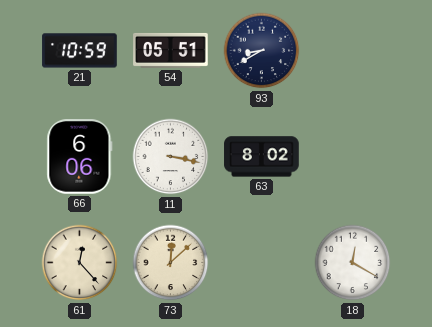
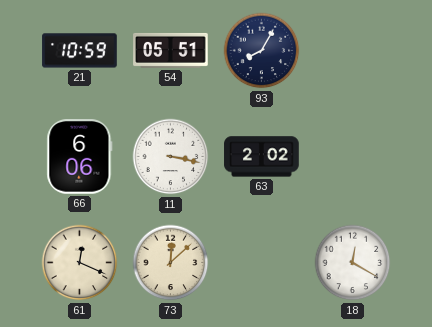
93: 8:40 -> 8:05 (262, 51)
63: 8:02 -> 2:02 (262, 157)
61: 12:23 -> 12:19 (80, 263)
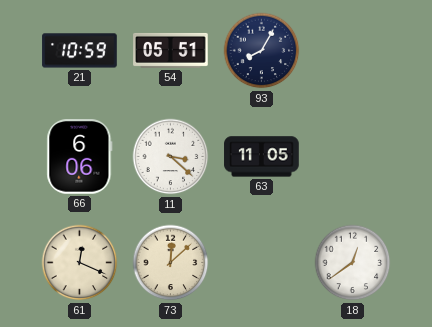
11: 3:17 -> 3:22 (171, 157)
63: 2:02 -> 11:05 (262, 157)
18: 12:20 -> 12:39 (353, 263)
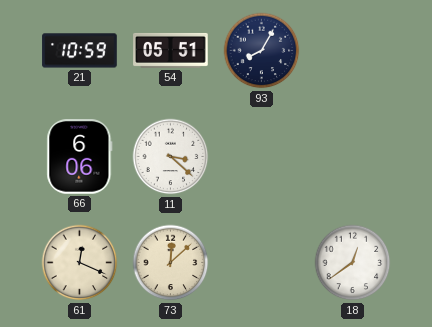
63: 11:05 -> none (262, 157)
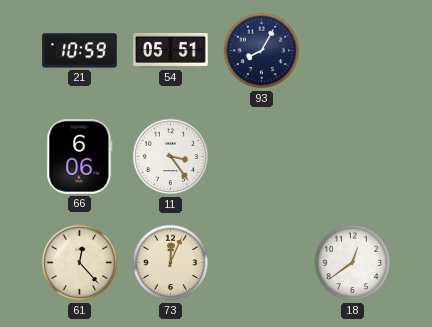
11: 3:22 -> 3:24 (171, 157)
61: 12:19 -> 12:23 (80, 263)
73: 12:08 -> 12:04 (171, 263)
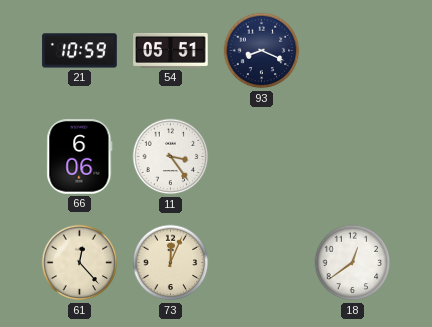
93: 8:05 -> 8:19 (262, 51)
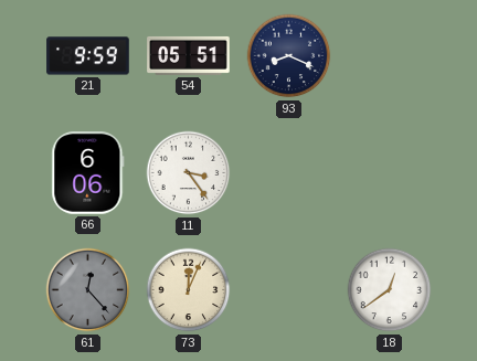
21: 10:59 -> 9:59 (88, 56)
61 dial: cream -> grey (88, 290)
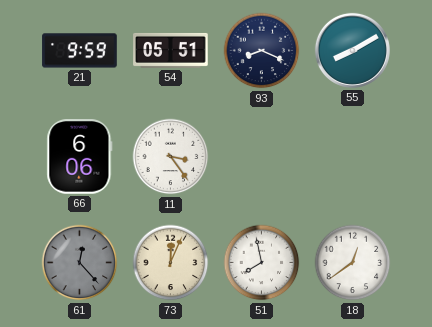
55: none -> 8:10 (352, 50)
51: none -> 7:58 (262, 263)
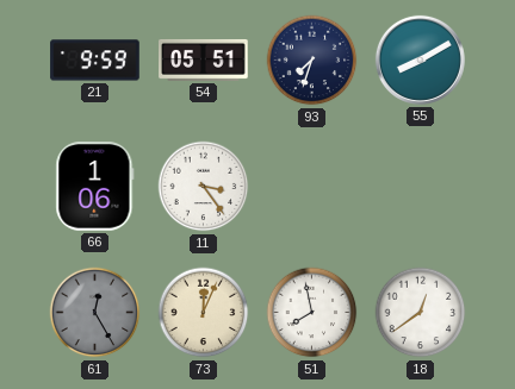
93: 8:19 -> 7:33 (312, 61)
66: 6:06 -> 1:06 (95, 187)
61: 12:23 -> 12:25 (95, 313)
